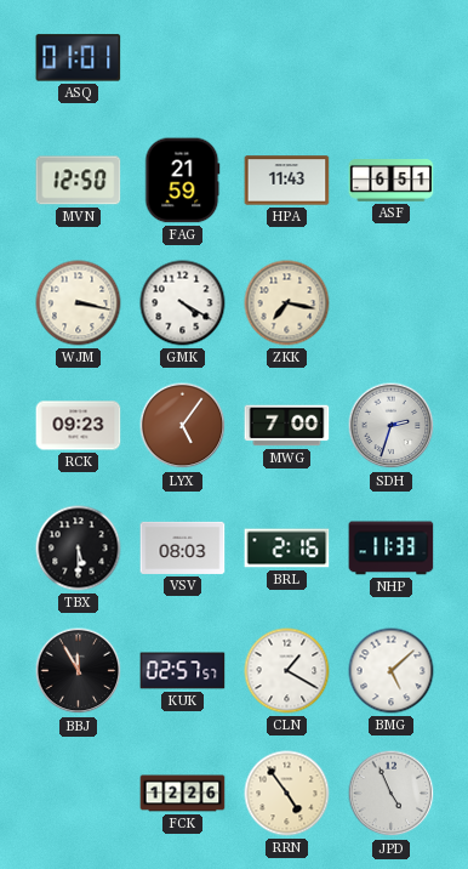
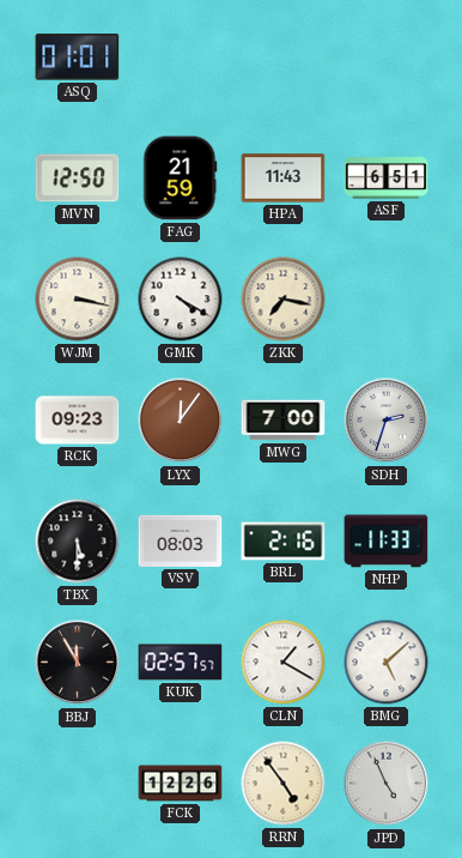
LYX: 5:06 -> 12:06 (181, 421)
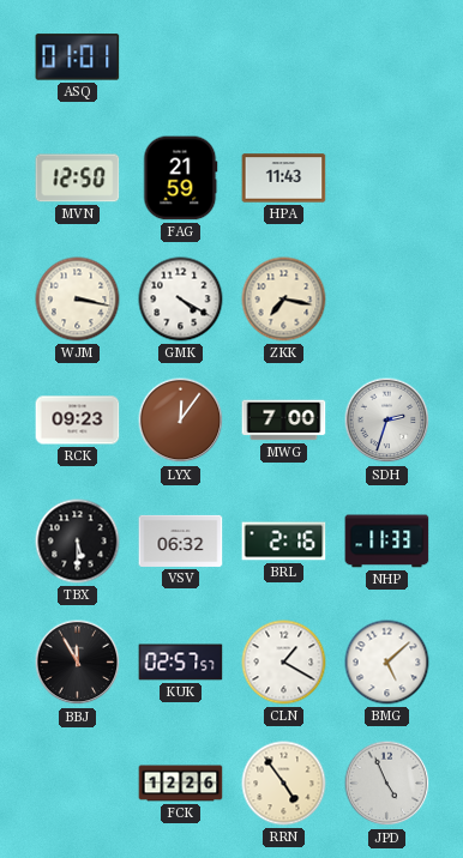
ASF: 6:51 -> none (387, 179)
VSV: 08:03 -> 06:32 (181, 540)
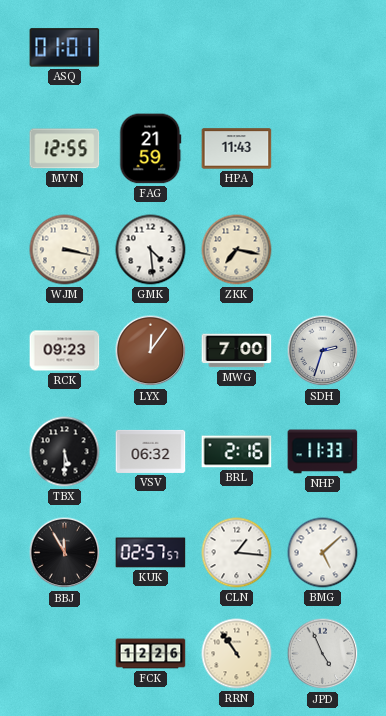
MVN: 12:50 -> 12:55 (65, 149)
GMK: 4:20 -> 4:29 (151, 250)
CLN: 1:20 -> 1:16 (237, 553)
RRN: 4:54 -> 10:54 (237, 654)
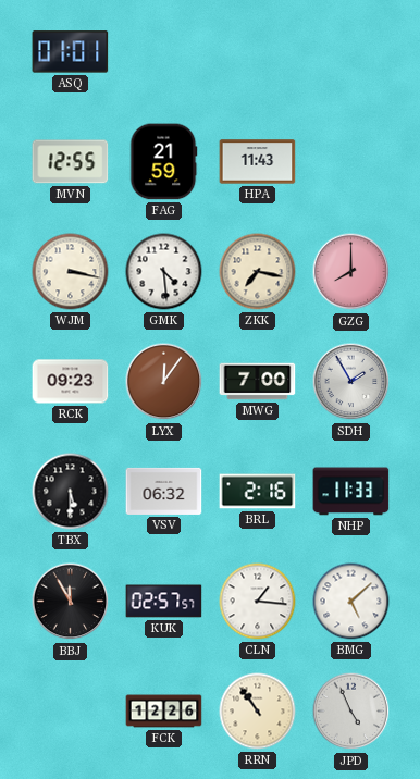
GZG: none -> 8:00 (351, 272)
SDH: 2:33 -> 1:55 (351, 382)
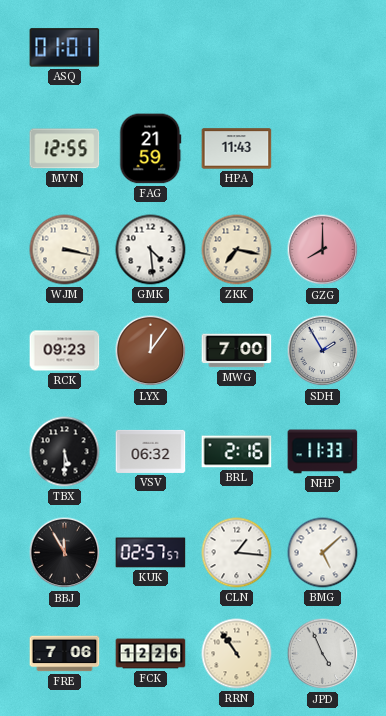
FRE: none -> 7:06 (65, 654)
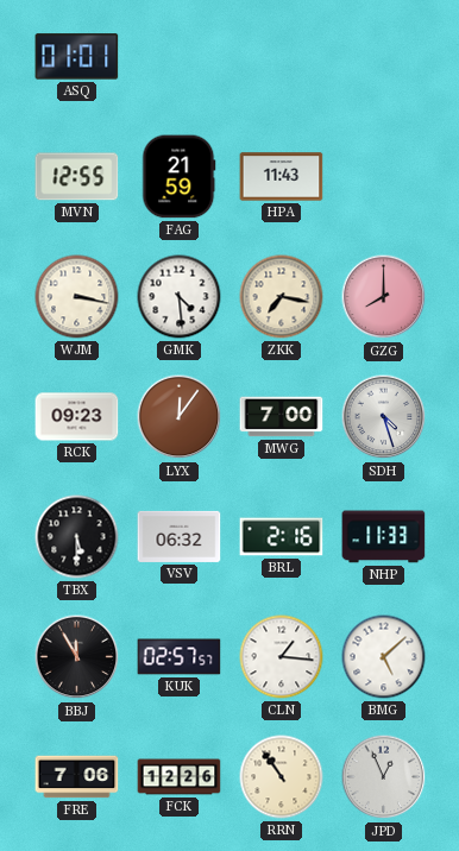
SDH: 1:55 -> 4:27 (384, 417)
JPD: 4:56 -> 12:56 (384, 777)
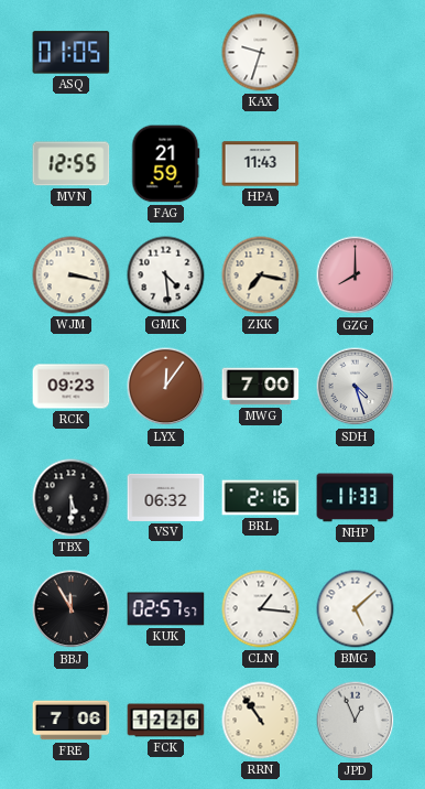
ASQ: 01:01 -> 01:05 (72, 53)
KAX: none -> 9:33 (261, 53)
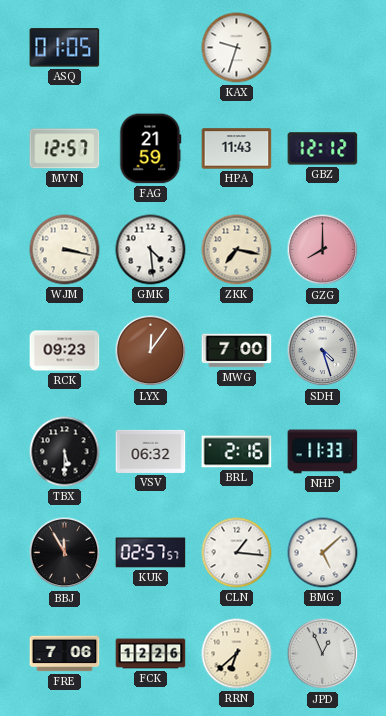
MVN: 12:55 -> 12:57 (65, 149)
GBZ: none -> 12:12 (323, 149)
RRN: 10:54 -> 6:38 (237, 654)
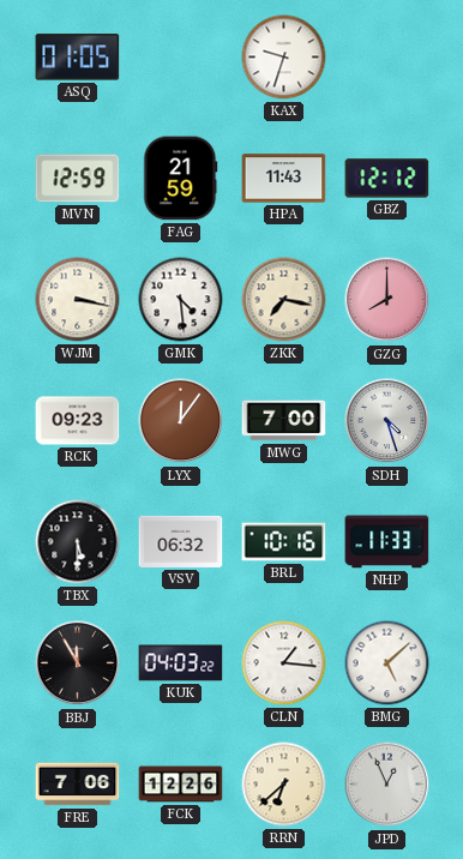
MVN: 12:57 -> 12:59 (78, 179)
BRL: 2:16 -> 10:16 (284, 542)
KUK: 02:57 -> 04:03 (181, 663)
